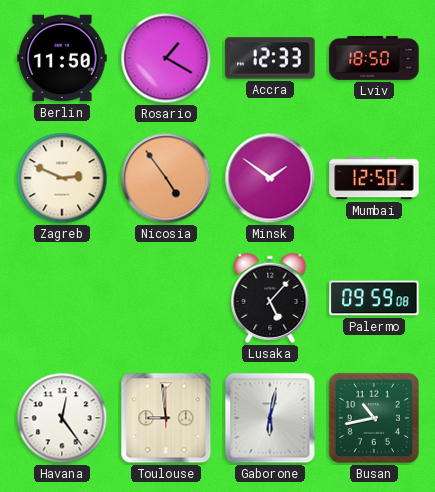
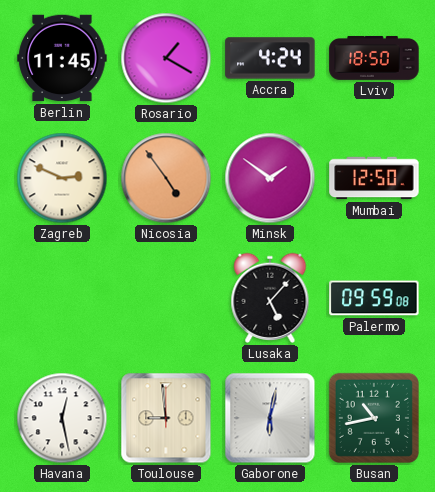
Berlin: 11:50 -> 11:45 (62, 58)
Accra: 12:33 -> 4:24 (270, 58)
Havana: 12:24 -> 12:28 (62, 418)
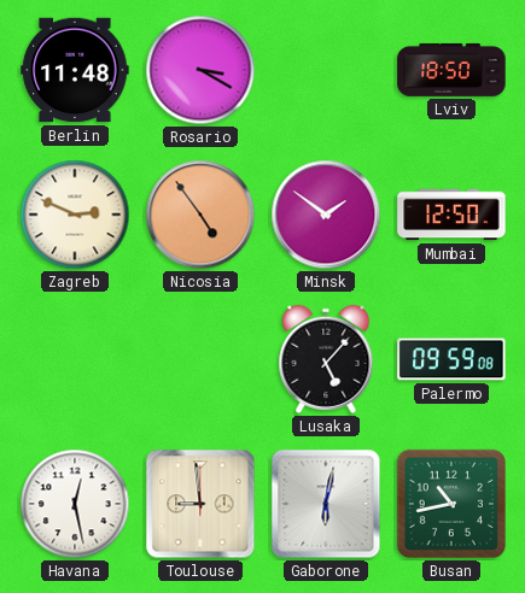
Berlin: 11:45 -> 11:48 (75, 70)
Rosario: 1:20 -> 3:20 (200, 70)
Accra: 4:24 -> none (270, 58)
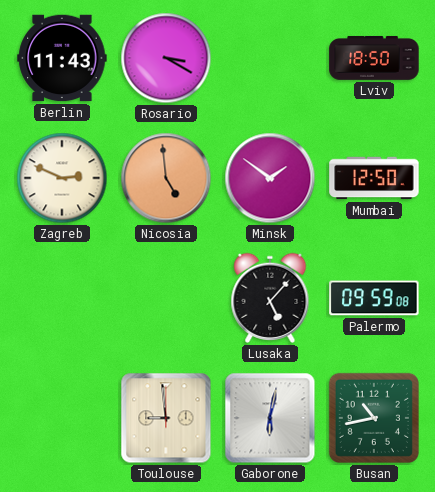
Berlin: 11:48 -> 11:43 (62, 58)
Nicosia: 4:54 -> 4:59 (166, 178)
Havana: 12:28 -> none (75, 504)
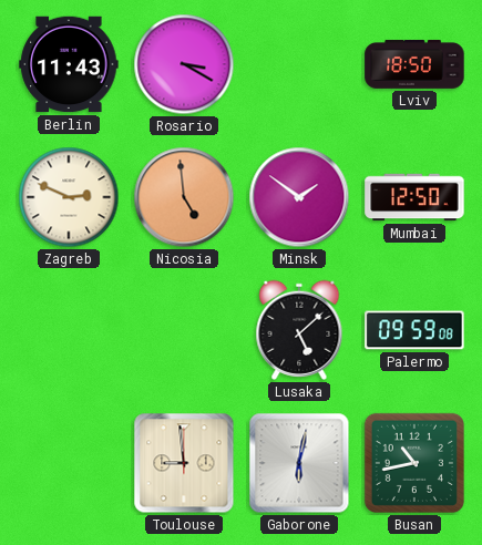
Lusaka: 5:07 -> 5:08 (299, 330)
